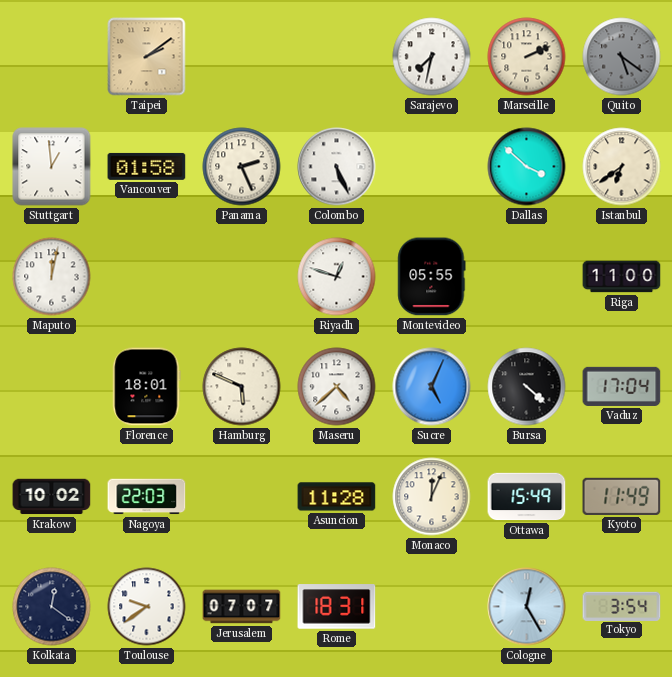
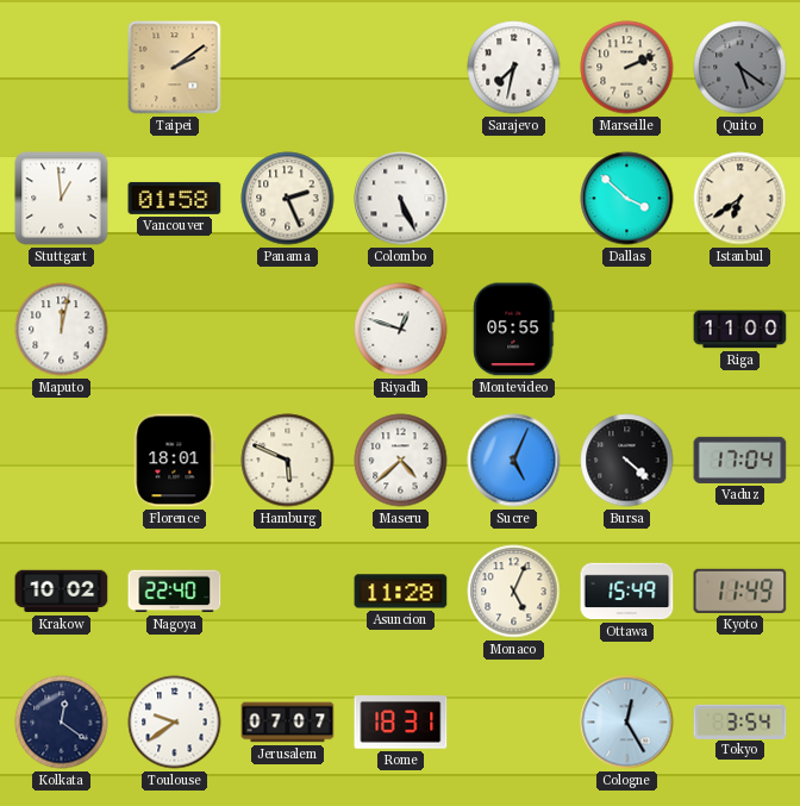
Nagoya: 22:03 -> 22:40 (175, 592)
Monaco: 12:04 -> 5:04 (514, 592)
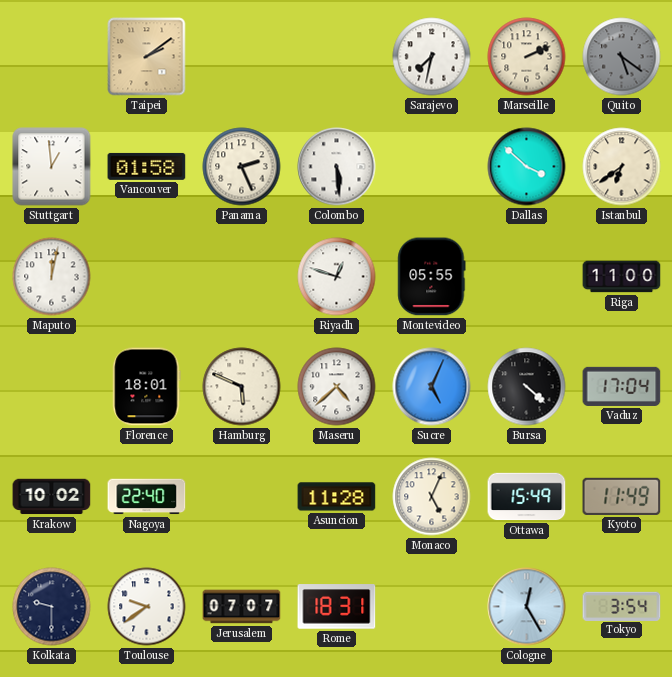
Colombo: 5:26 -> 5:29 (337, 167)
Kolkata: 12:21 -> 9:30 (52, 607)
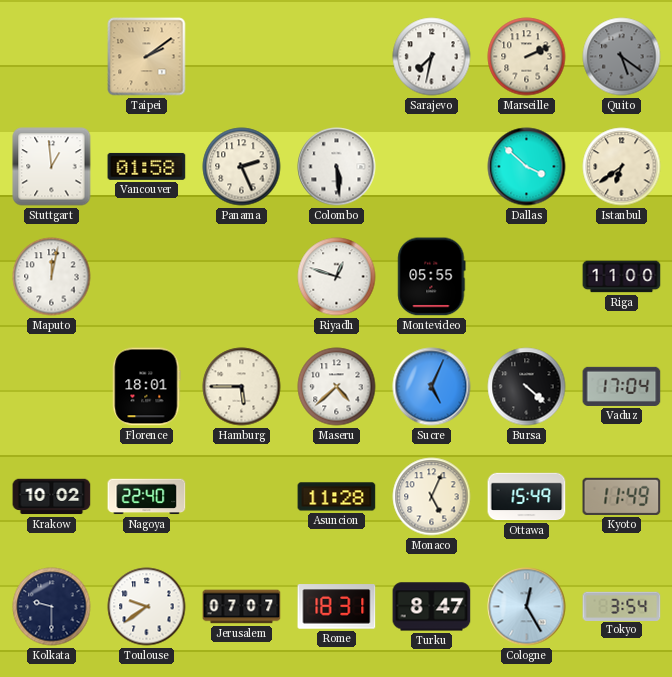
Hamburg: 5:49 -> 5:45 (242, 387)
Turku: none -> 8:47 (432, 607)
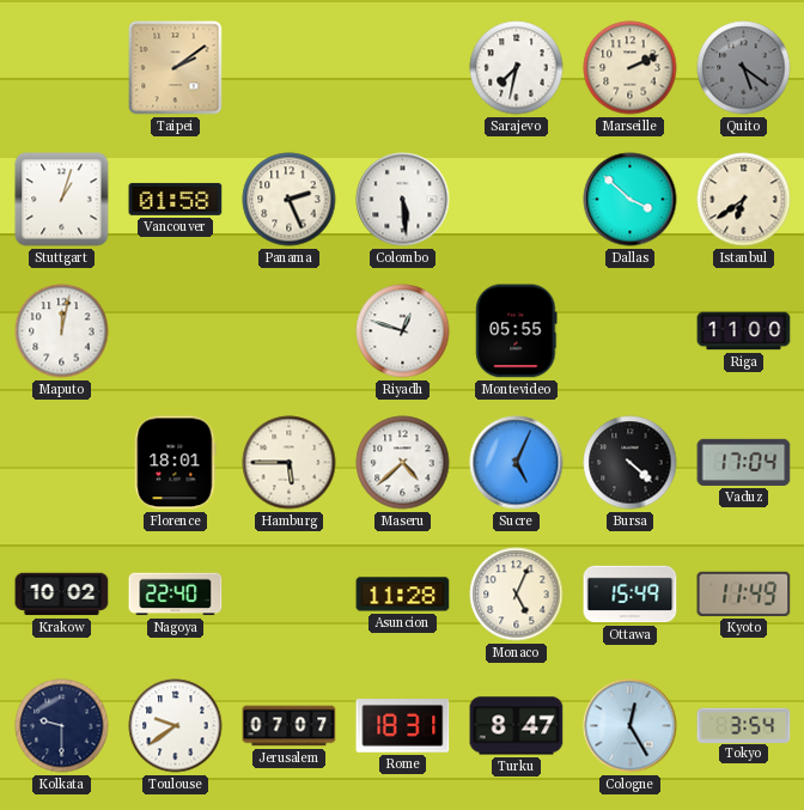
Stuttgart: 12:59 -> 1:03 (62, 200)
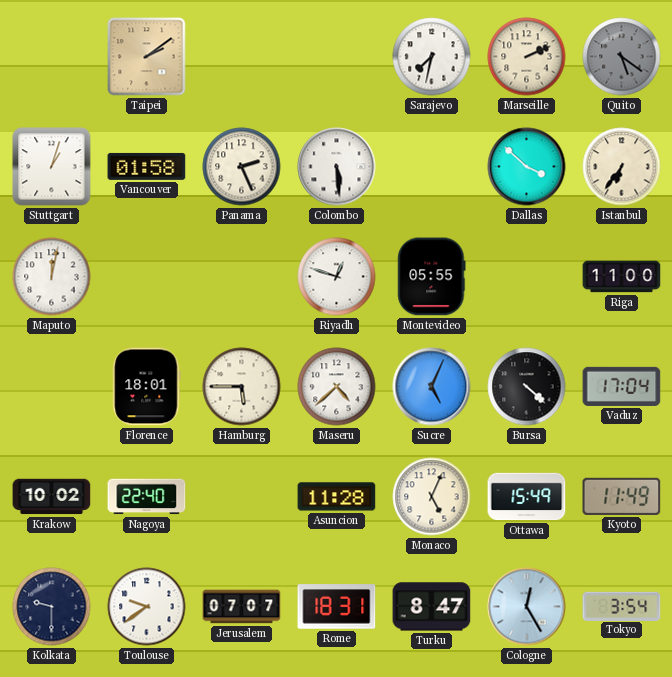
Istanbul: 6:39 -> 6:36 (622, 167)
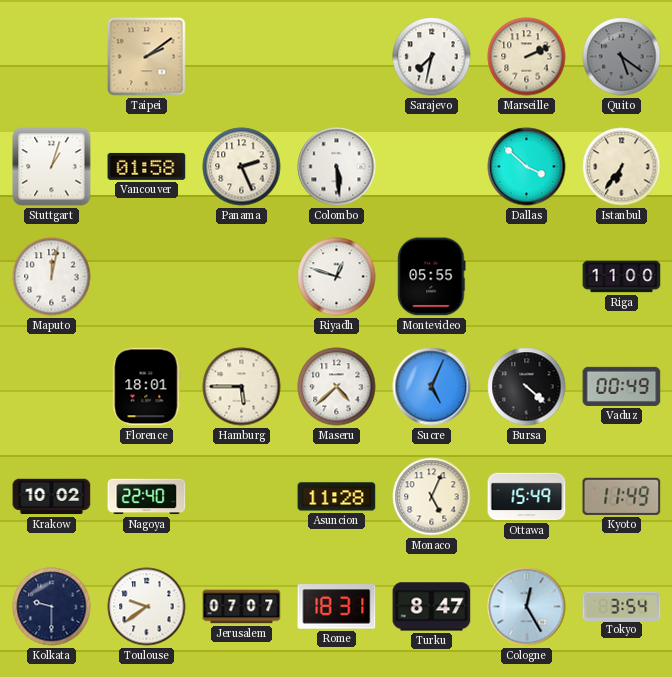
Vaduz: 17:04 -> 00:49 (622, 386)
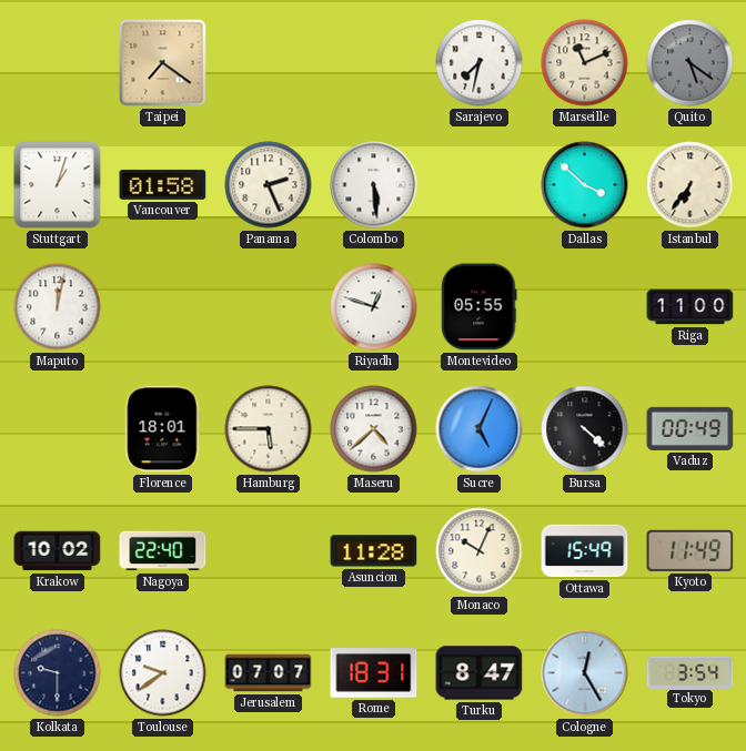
Taipei: 2:09 -> 7:21 (163, 63)
Marseille: 2:11 -> 11:11 (585, 63)
Monaco: 5:04 -> 10:04 (480, 551)
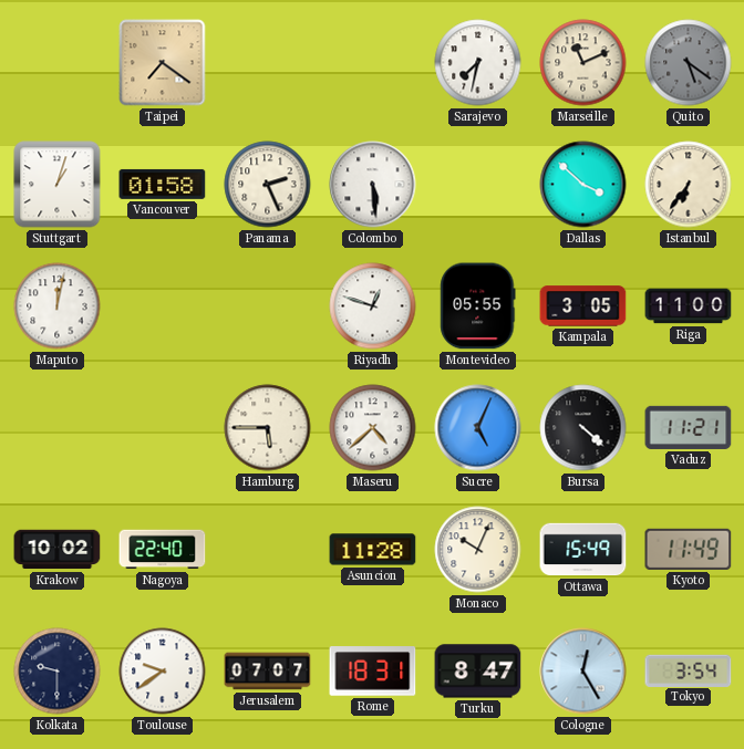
Kampala: none -> 3:05 (583, 306)
Florence: 18:01 -> none (163, 429)
Vaduz: 00:49 -> 11:21 (689, 427)
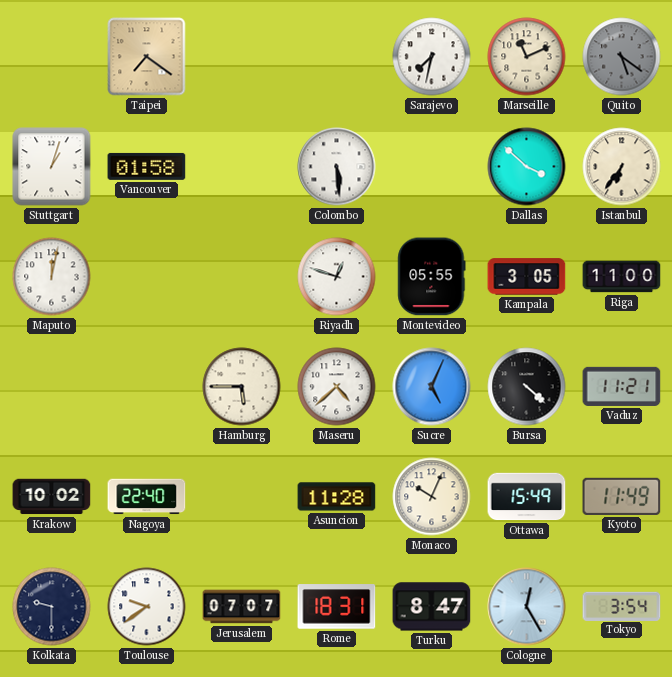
Panama: 2:26 -> none (268, 185)
